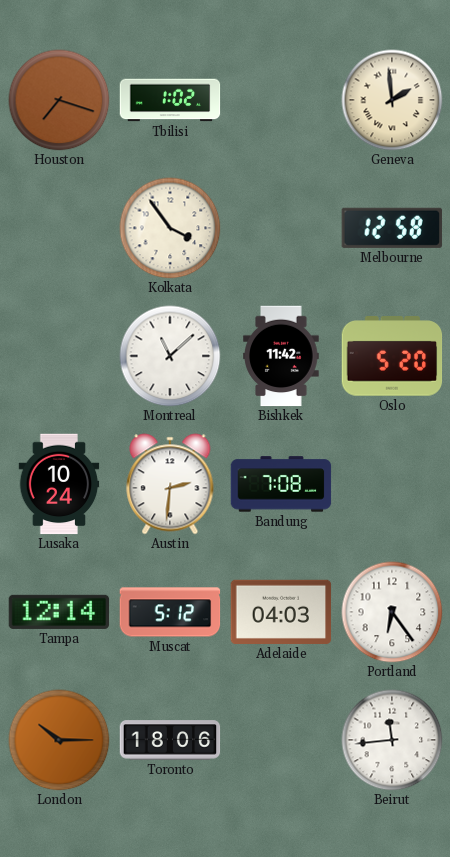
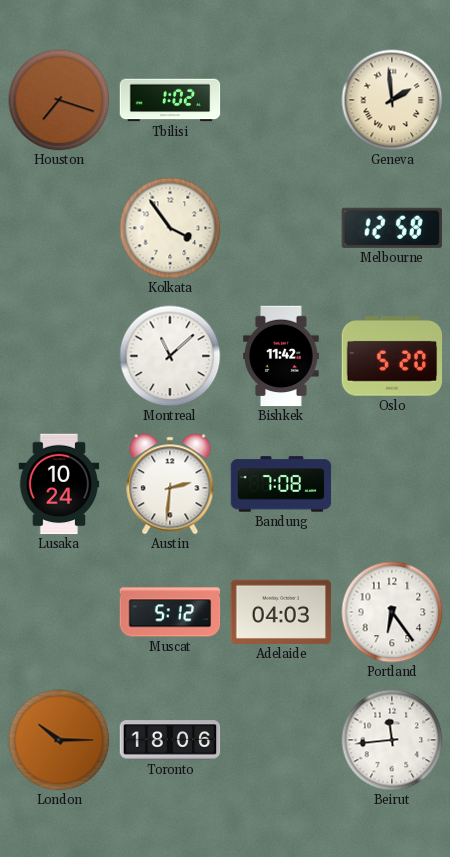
Tampa: 12:14 -> none (59, 612)
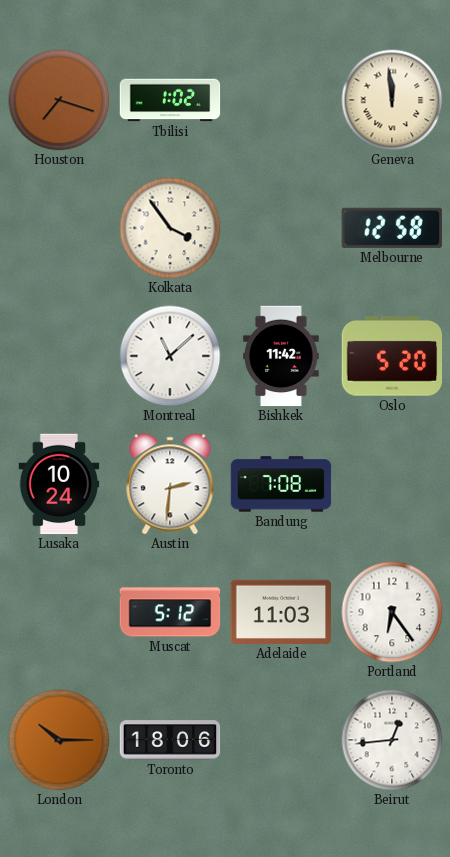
Geneva: 1:59 -> 11:59 (392, 100)
Adelaide: 04:03 -> 11:03 (281, 612)
Beirut: 11:44 -> 12:44 (392, 740)
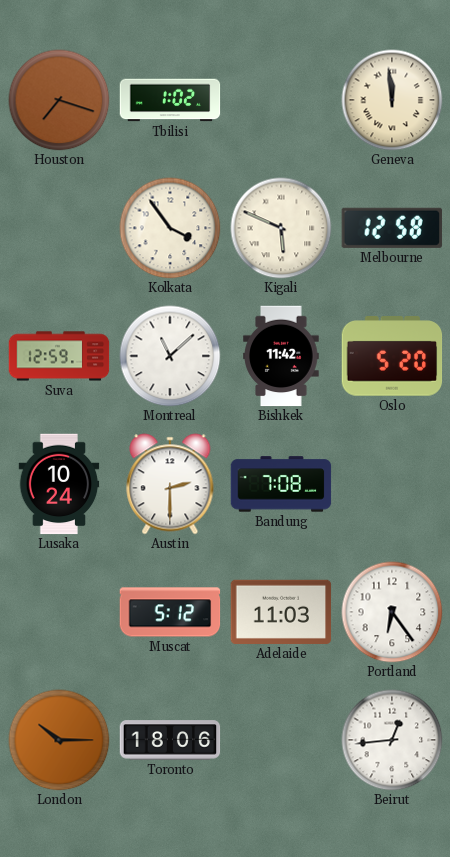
Kigali: none -> 5:49 (281, 228)
Suva: none -> 12:59 (59, 356)
Austin: 2:31 -> 2:30 (170, 484)
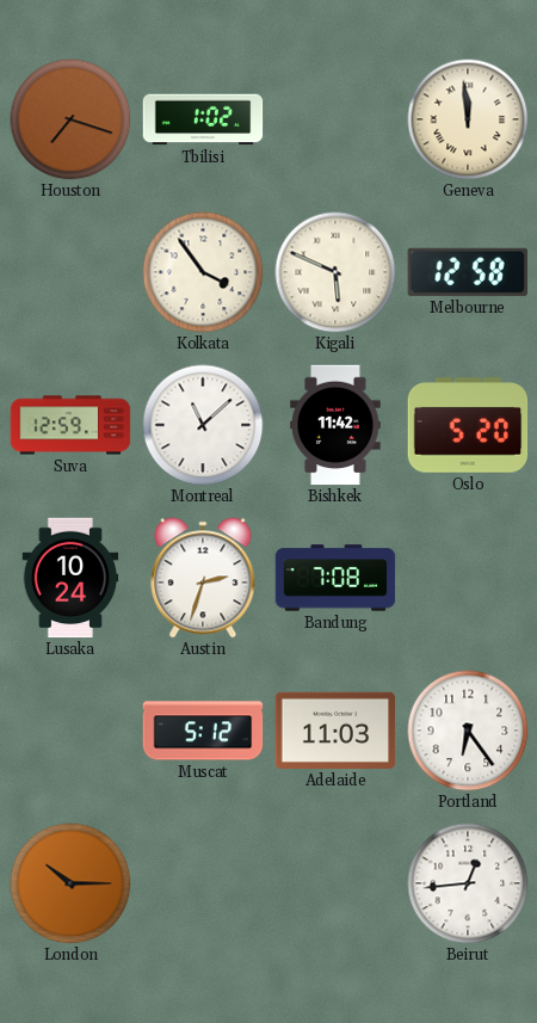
Austin: 2:30 -> 2:33 (203, 578)
Toronto: 18:06 -> none (170, 740)
